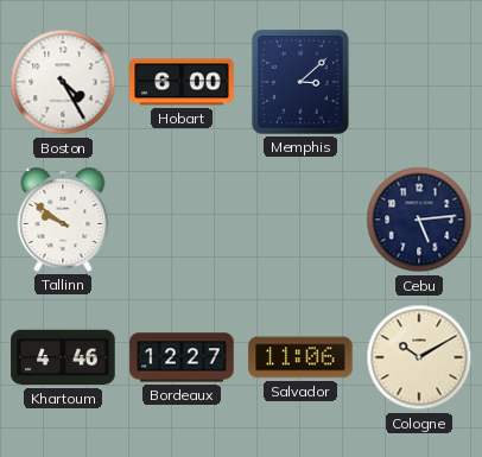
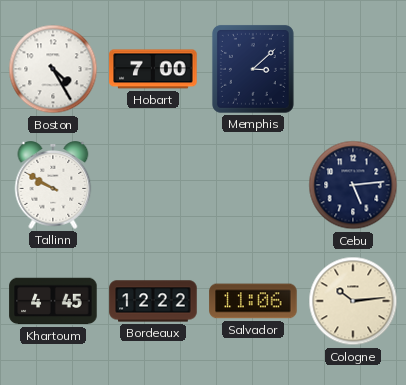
Hobart: 6:00 -> 7:00 (153, 69)
Tallinn: 9:51 -> 9:50 (53, 186)
Khartoum: 4:46 -> 4:45 (53, 301)
Bordeaux: 12:27 -> 12:22 (153, 301)
Cologne: 10:10 -> 10:14 (353, 301)
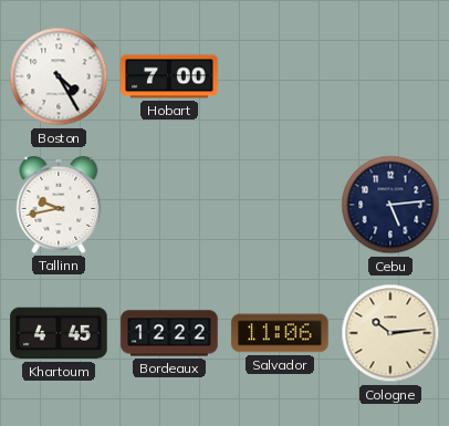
Memphis: 3:08 -> none (253, 69)
Tallinn: 9:50 -> 9:43 (59, 206)
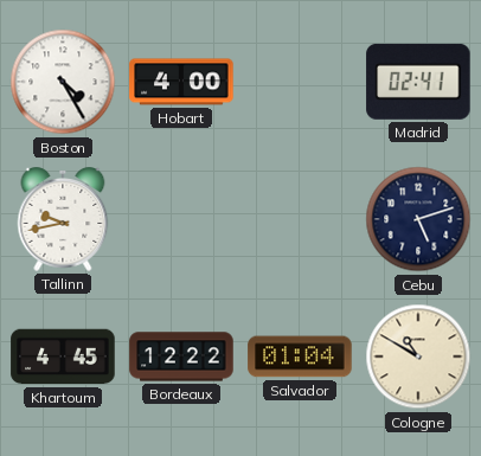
Hobart: 7:00 -> 4:00 (181, 82)
Madrid: none -> 02:41 (418, 82)
Cebu: 5:14 -> 5:12 (418, 219)
Salvador: 11:06 -> 01:04 (300, 357)
Cologne: 10:14 -> 10:50 (418, 357)
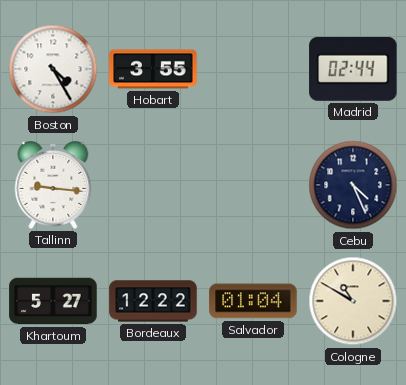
Hobart: 4:00 -> 3:55 (153, 69)
Madrid: 02:41 -> 02:44 (353, 69)
Tallinn: 9:43 -> 9:16 (53, 186)
Cebu: 5:12 -> 4:26 (353, 185)
Khartoum: 4:45 -> 5:27 (53, 301)
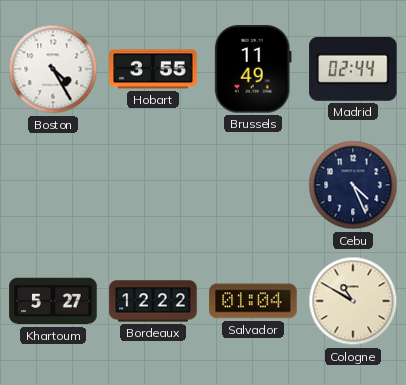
Brussels: none -> 11:49 (253, 69)
Tallinn: 9:16 -> none (53, 186)
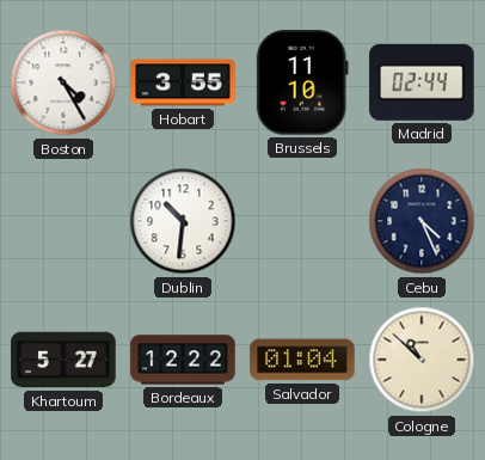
Brussels: 11:49 -> 11:10 (302, 82)
Dublin: none -> 10:31 (183, 221)
Cologne: 10:50 -> 10:52 (422, 360)
